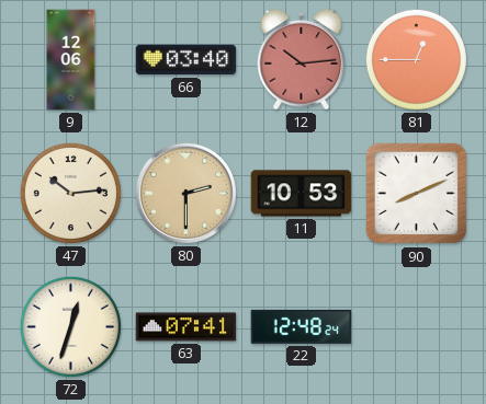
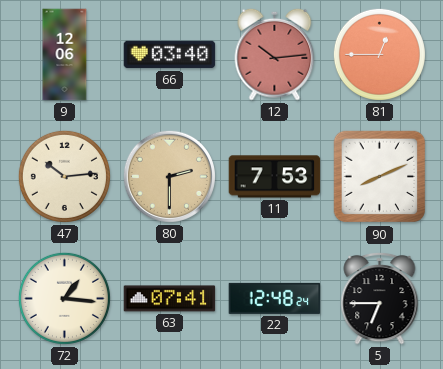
11: 10:53 -> 7:53 (275, 177)
72: 12:33 -> 1:16 (64, 298)
5: none -> 6:45 (380, 298)
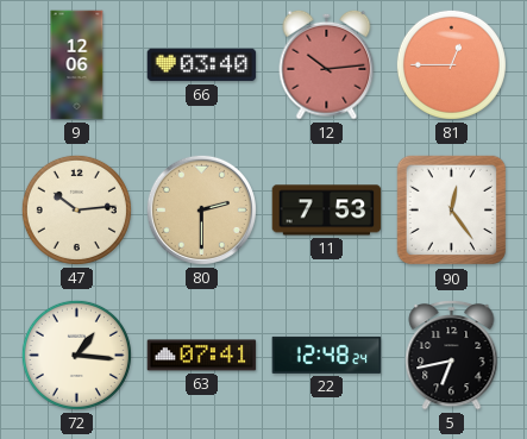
90: 8:11 -> 12:24 (452, 211)
5: 6:45 -> 6:43 (452, 355)
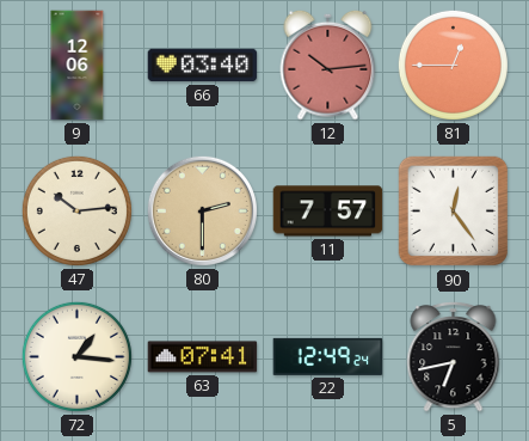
11: 7:53 -> 7:57 (328, 212)
22: 12:48 -> 12:49 (328, 356)
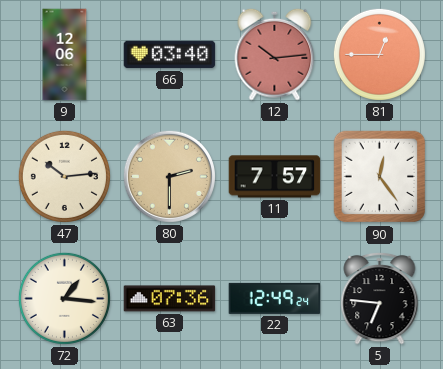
63: 07:41 -> 07:36 (170, 299)
5: 6:43 -> 6:46 (380, 298)
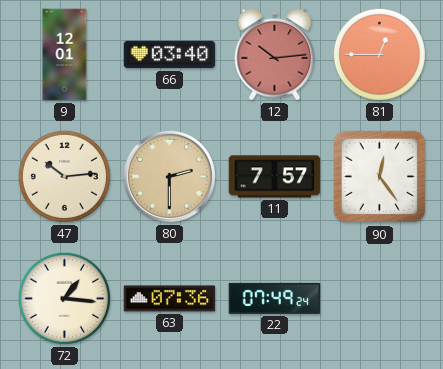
9: 12:06 -> 12:01 (65, 55)
22: 12:49 -> 07:49 (275, 298)
5: 6:46 -> none (380, 298)
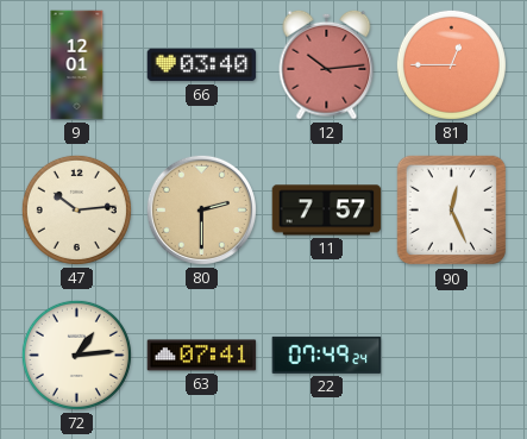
90: 12:24 -> 12:26 (452, 211)
72: 1:16 -> 1:14 (76, 355)
63: 07:36 -> 07:41 (202, 356)
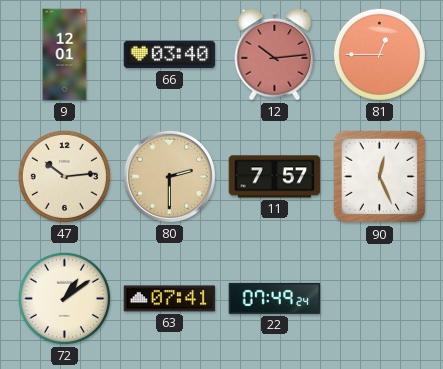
72: 1:14 -> 1:09 (64, 298)
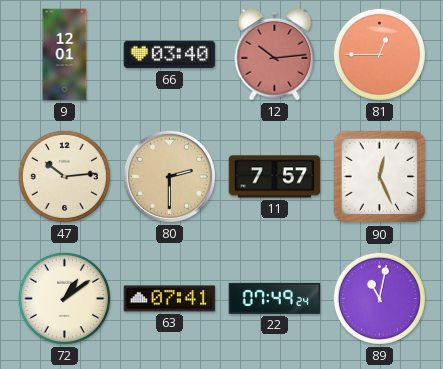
89: none -> 11:02 (379, 298)
